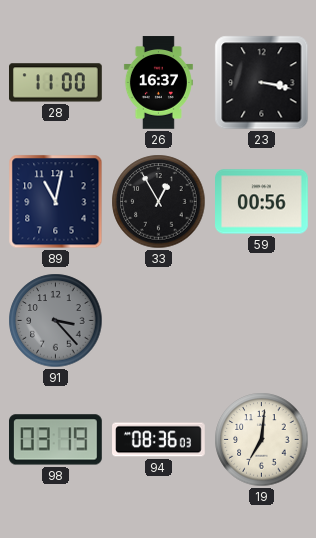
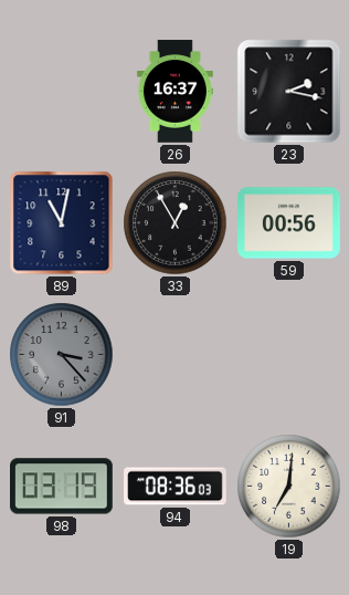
28: 11:00 -> none (56, 83)
23: 3:17 -> 2:17 (289, 92)
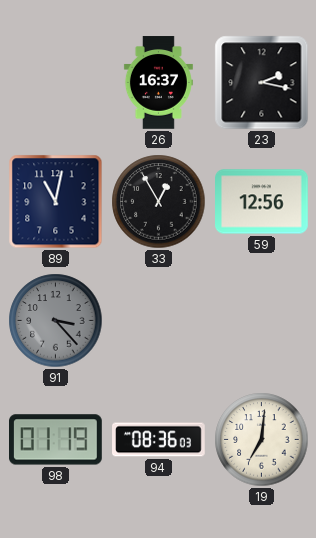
59: 00:56 -> 12:56 (262, 202)
98: 03:19 -> 01:19 (56, 440)
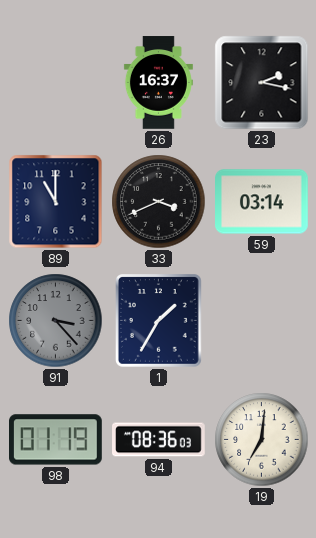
89: 11:02 -> 11:00 (56, 202)
33: 12:55 -> 3:41 (159, 202)
59: 12:56 -> 03:14 (262, 202)
1: none -> 1:35 (159, 321)
